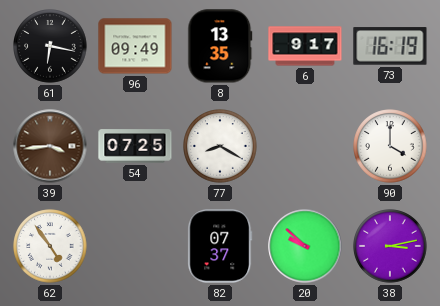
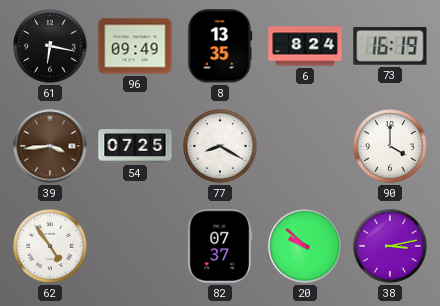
6: 9:17 -> 8:24 (305, 46)
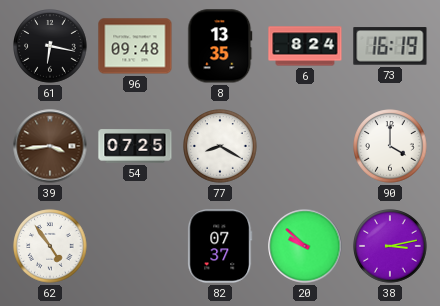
96: 09:49 -> 09:48 (135, 46)
